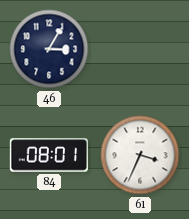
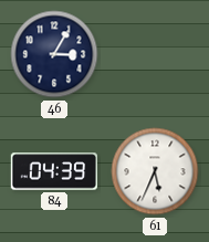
84: 08:01 -> 04:39 (53, 171)
61: 3:34 -> 5:34 (155, 171)
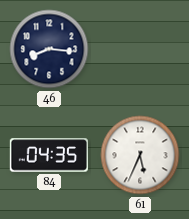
46: 3:05 -> 8:16 (49, 49)
84: 04:39 -> 04:35 (48, 155)
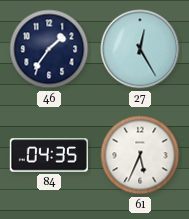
46: 8:16 -> 1:36 (49, 49)
27: none -> 12:25 (140, 49)
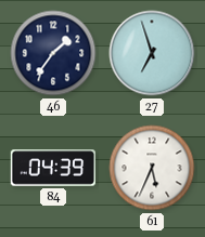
27: 12:25 -> 6:57 (152, 53)
84: 04:35 -> 04:39 (52, 168)
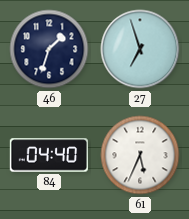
46: 1:36 -> 1:33 (49, 49)
84: 04:39 -> 04:40 (48, 155)
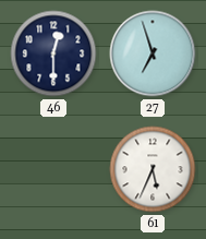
46: 1:33 -> 12:30 (53, 53)
84: 04:40 -> none (48, 155)
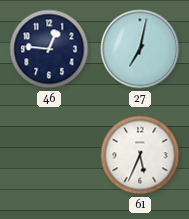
46: 12:30 -> 12:46 (49, 49)
27: 6:57 -> 7:02 (140, 49)
